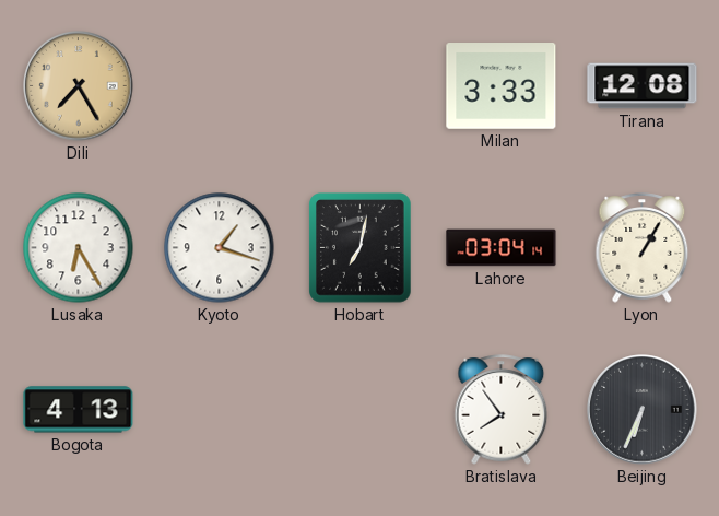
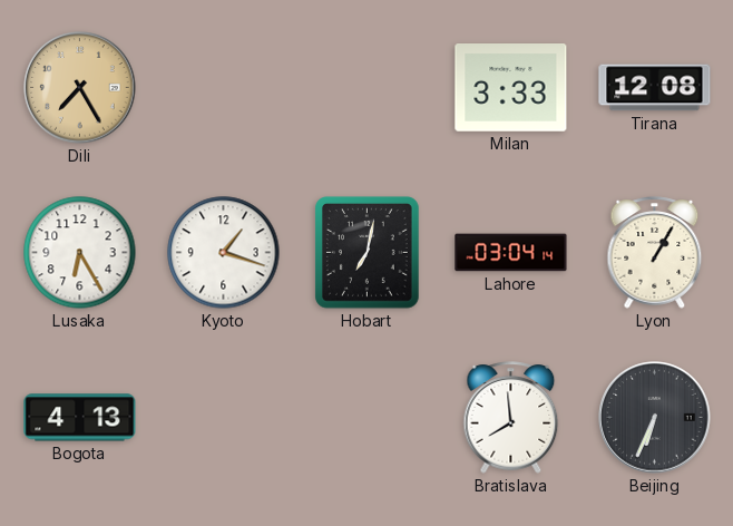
Bratislava: 7:54 -> 7:59 (511, 418)
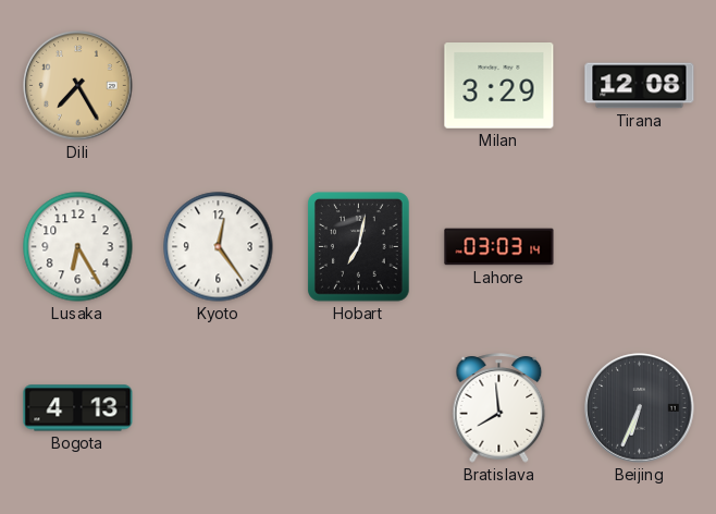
Milan: 3:33 -> 3:29 (499, 86)
Kyoto: 1:18 -> 12:24 (219, 247)
Lahore: 03:04 -> 03:03 (499, 247)
Lyon: 1:05 -> none (655, 253)
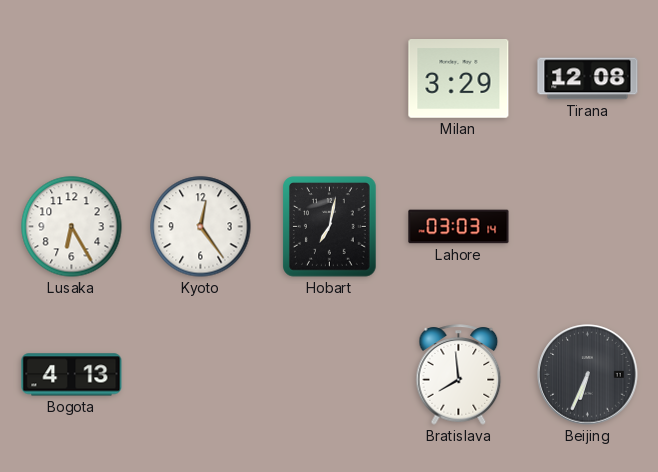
Dili: 7:25 -> none (78, 86)
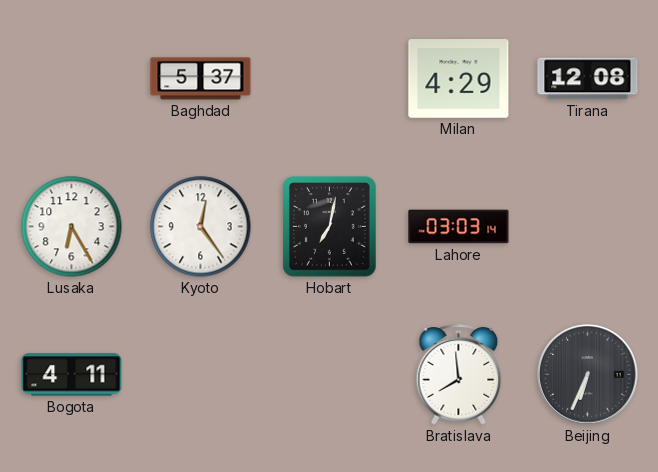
Baghdad: none -> 5:37 (201, 79)
Milan: 3:29 -> 4:29 (459, 79)
Bogota: 4:13 -> 4:11 (72, 375)
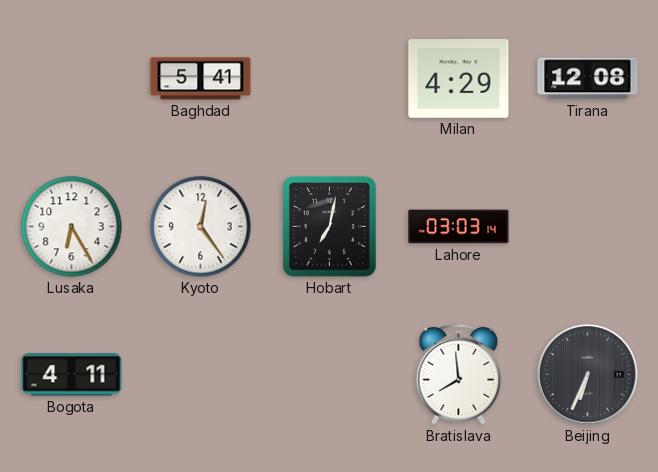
Baghdad: 5:37 -> 5:41 (201, 79)
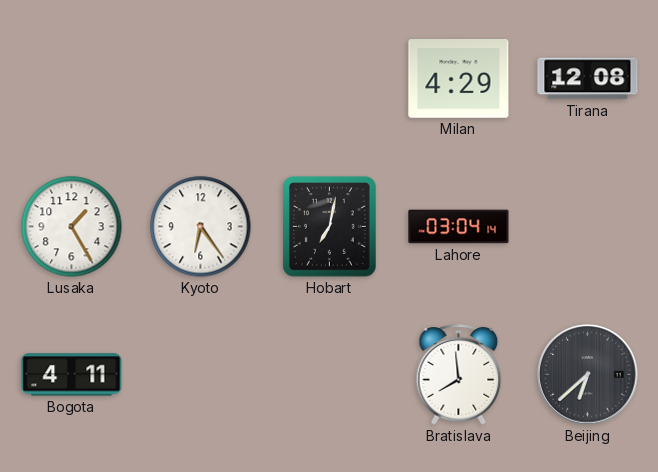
Baghdad: 5:41 -> none (201, 79)
Lusaka: 6:25 -> 1:25 (72, 227)
Kyoto: 12:24 -> 6:24 (201, 227)
Lahore: 03:03 -> 03:04 (459, 227)
Beijing: 6:34 -> 6:38 (588, 375)
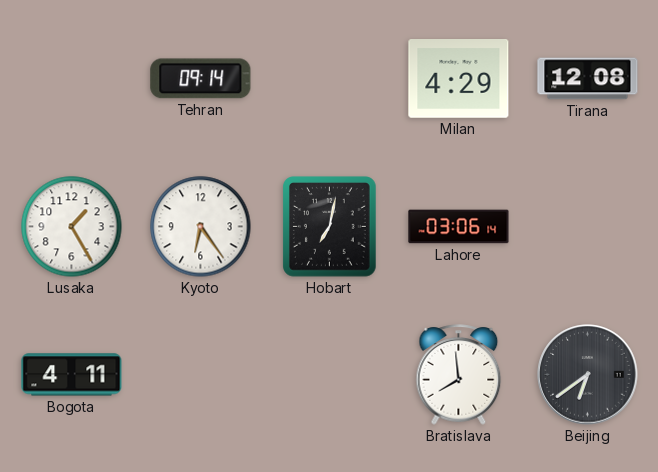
Tehran: none -> 09:14 (201, 79)
Lahore: 03:04 -> 03:06 (459, 227)
Beijing: 6:38 -> 6:39 (588, 375)
